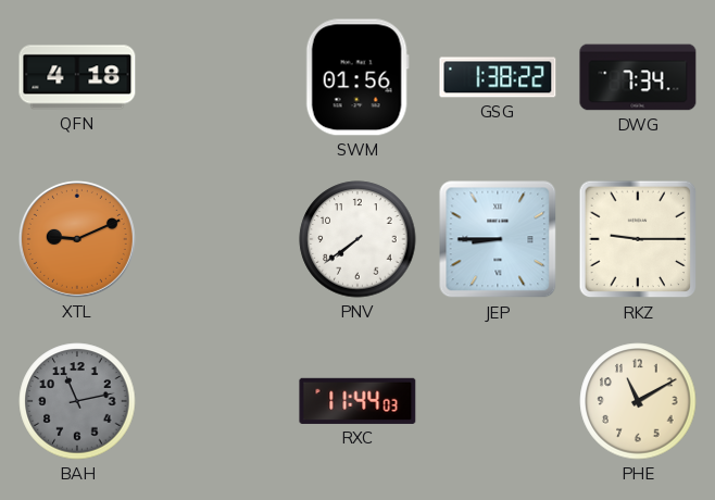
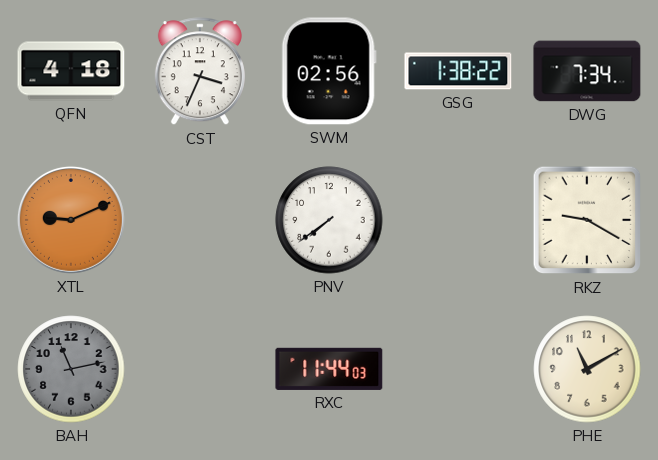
CST: none -> 3:34 (200, 72)
SWM: 01:56 -> 02:56 (329, 71)
JEP: 8:45 -> none (498, 239)
RKZ: 9:15 -> 9:20 (587, 220)
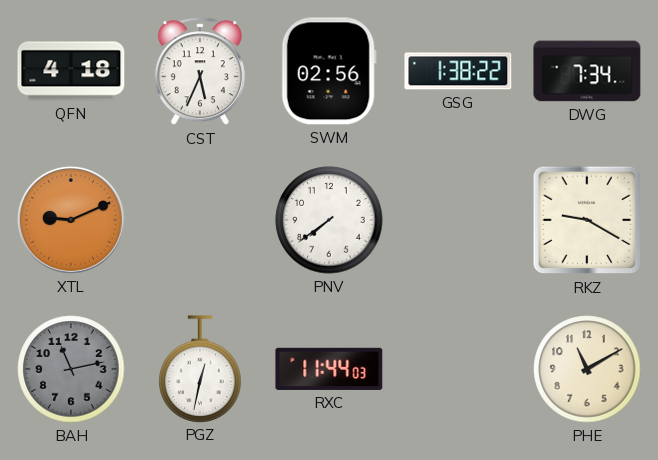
CST: 3:34 -> 5:34 (200, 72)
PGZ: none -> 12:32 (200, 369)
